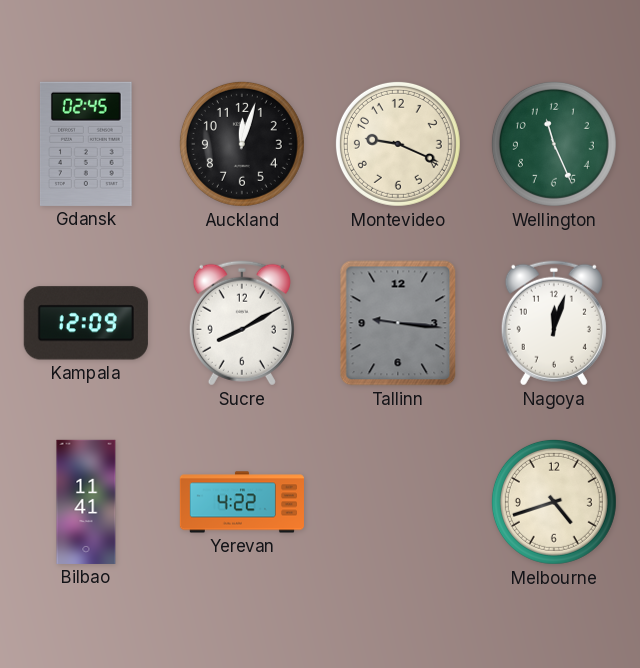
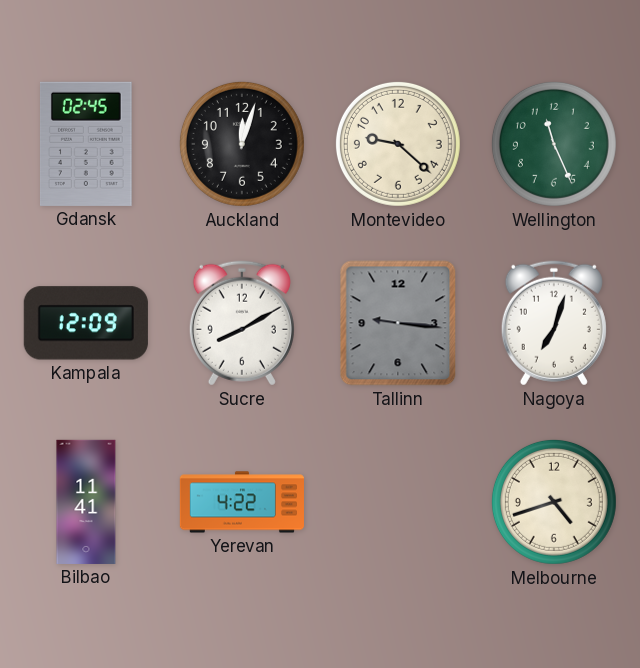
Montevideo: 9:19 -> 9:22 (398, 144)
Nagoya: 12:03 -> 7:03 (554, 323)
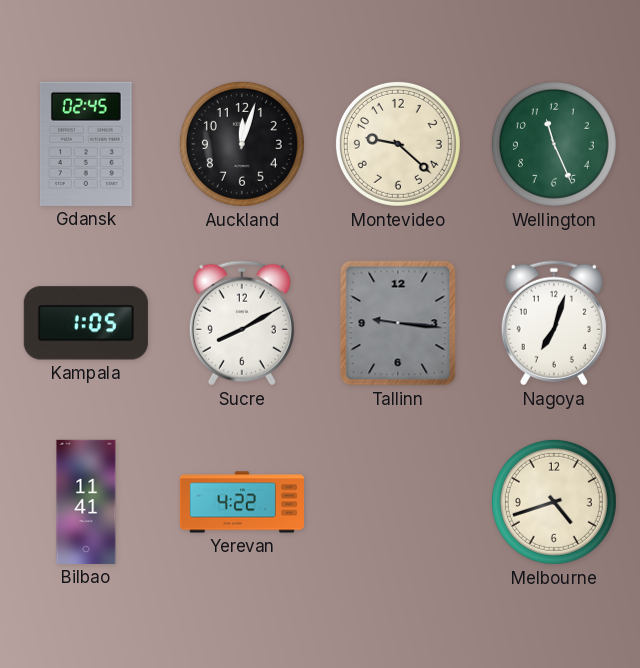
Kampala: 12:09 -> 1:05 (86, 323)
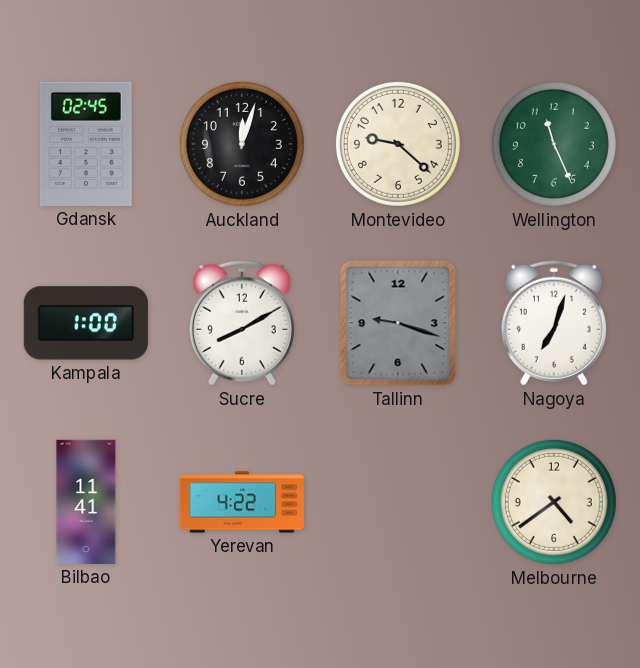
Kampala: 1:05 -> 1:00 (86, 323)
Tallinn: 9:16 -> 9:18 (398, 323)
Melbourne: 4:42 -> 4:39 (554, 502)
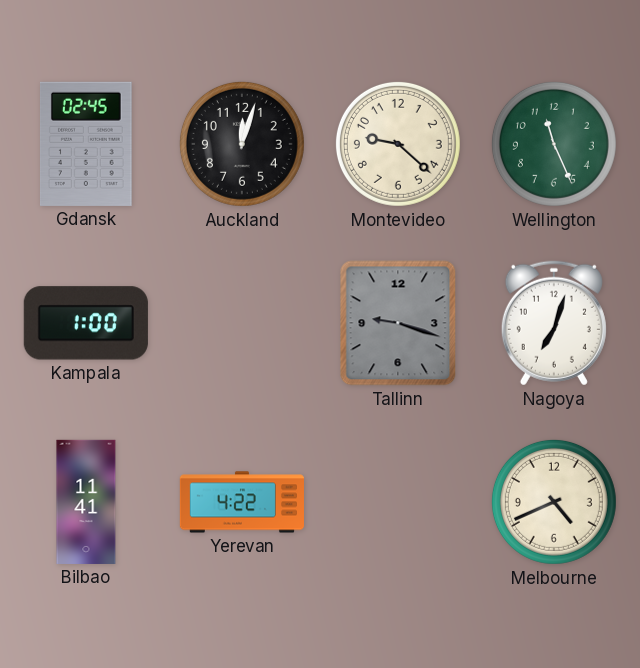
Sucre: 8:10 -> none (242, 323)
Melbourne: 4:39 -> 4:41 (554, 502)
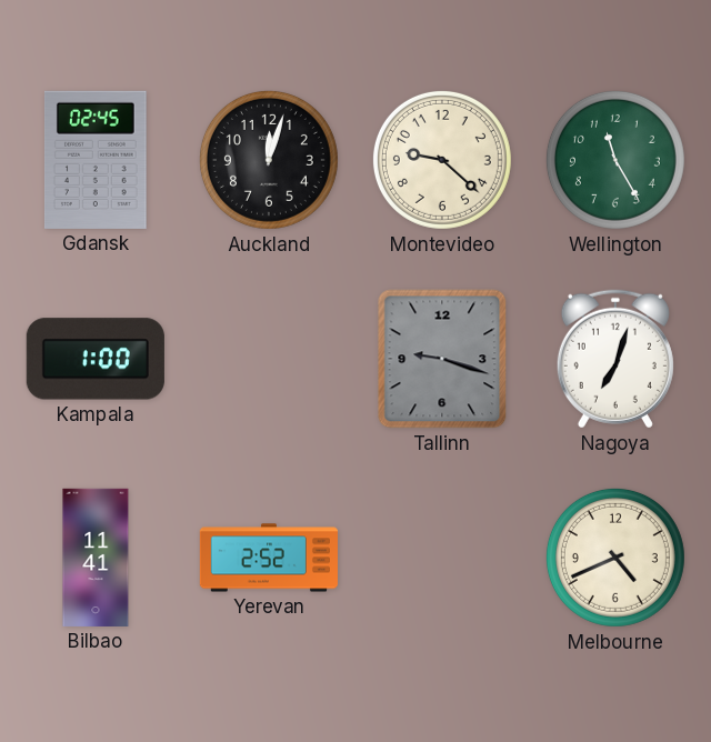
Wellington: 11:26 -> 11:25 (615, 160)
Yerevan: 4:22 -> 2:52 (269, 558)
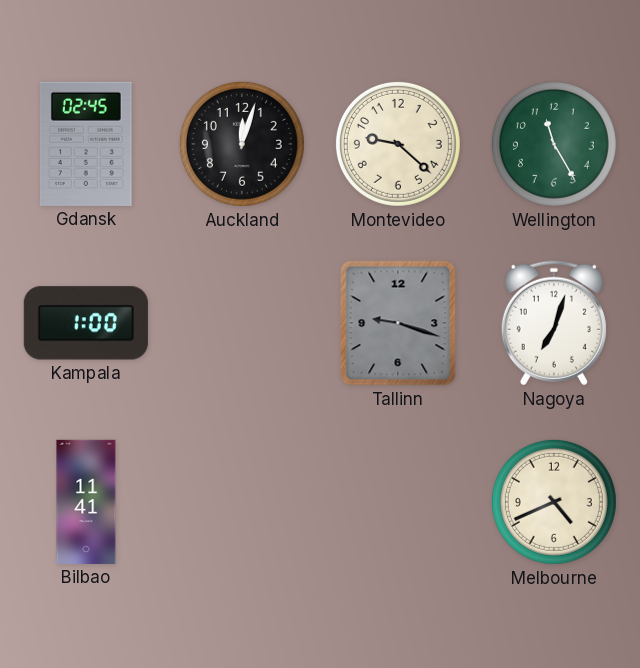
Yerevan: 2:52 -> none (269, 558)
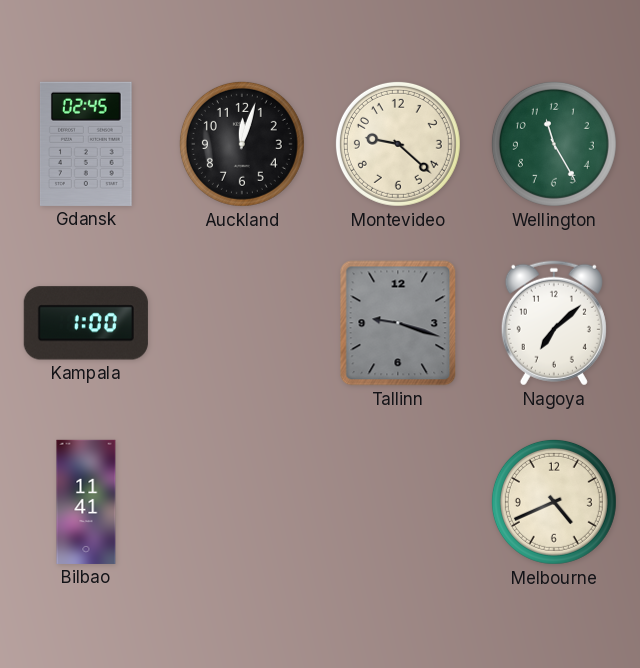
Nagoya: 7:03 -> 7:08 (554, 323)
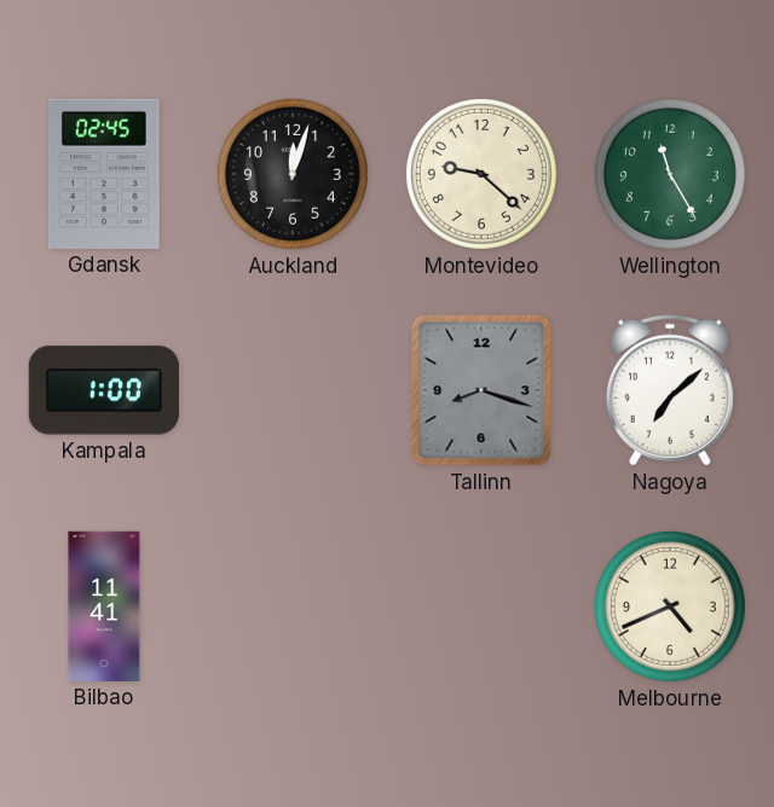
Tallinn: 9:18 -> 8:18 (481, 390)
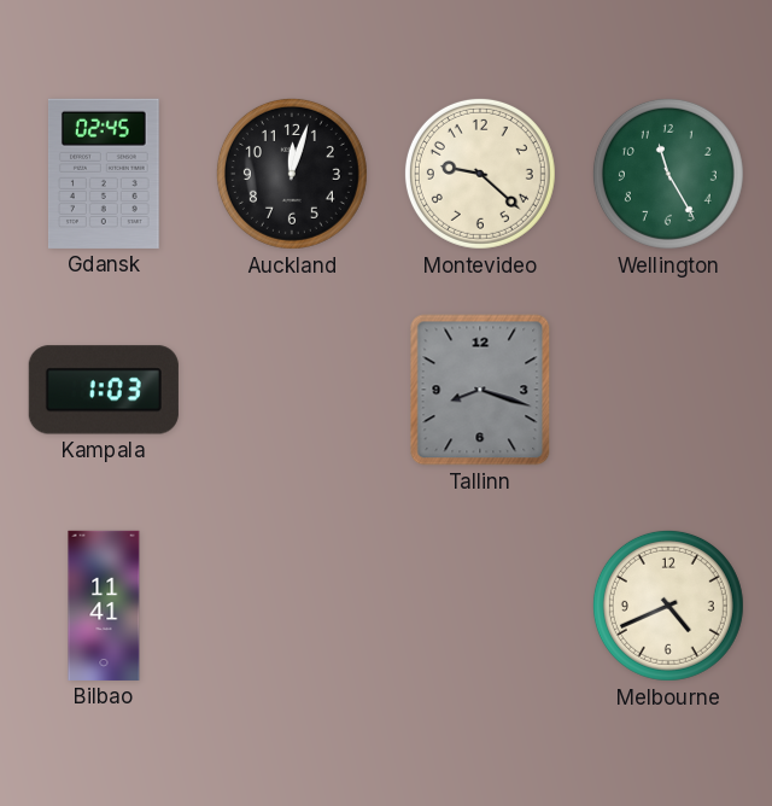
Kampala: 1:00 -> 1:03 (104, 390)
Nagoya: 7:08 -> none (670, 390)
